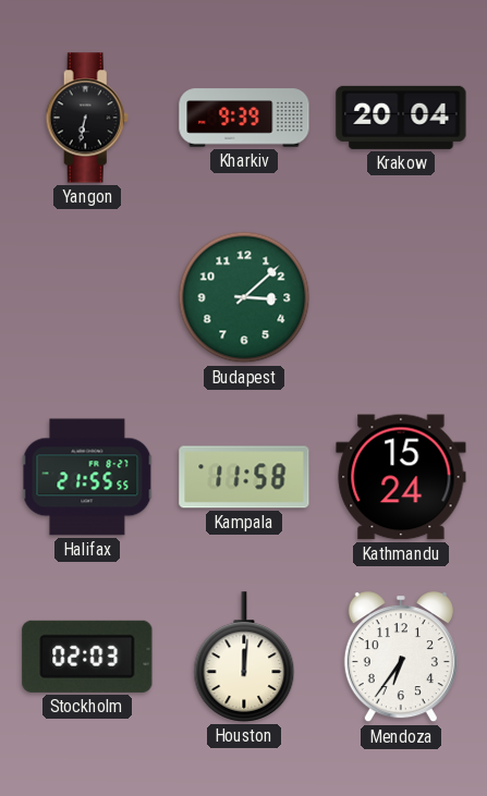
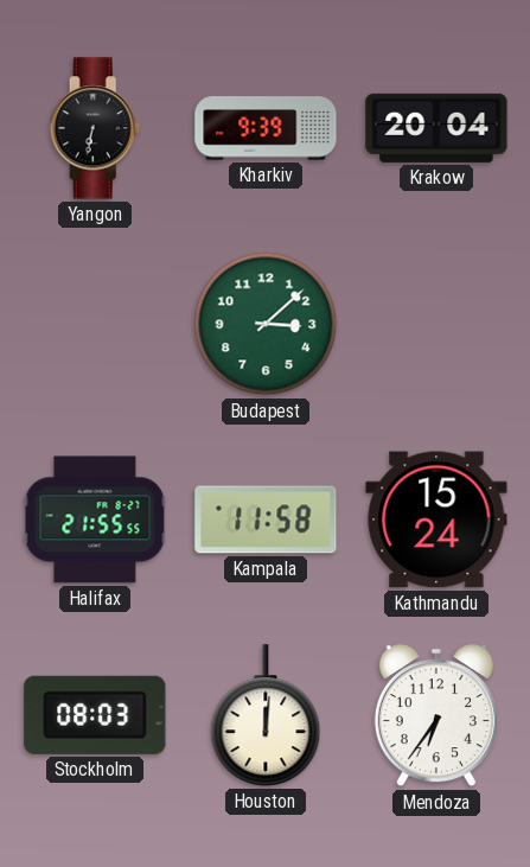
Stockholm: 02:03 -> 08:03 (95, 715)
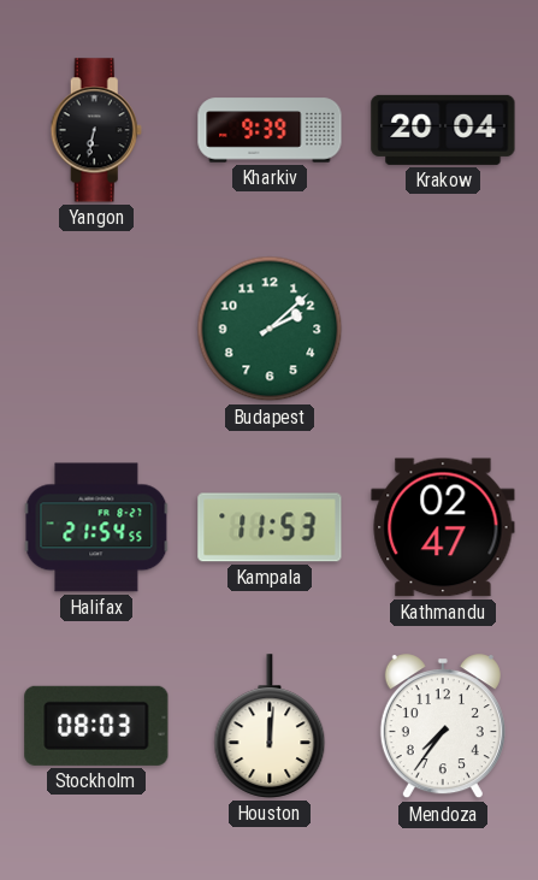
Budapest: 3:08 -> 2:08 (270, 329)
Halifax: 21:55 -> 21:54 (96, 527)
Kampala: 11:58 -> 11:53 (270, 527)
Kathmandu: 15:24 -> 02:47 (443, 527)
Mendoza: 6:36 -> 7:36 (443, 727)
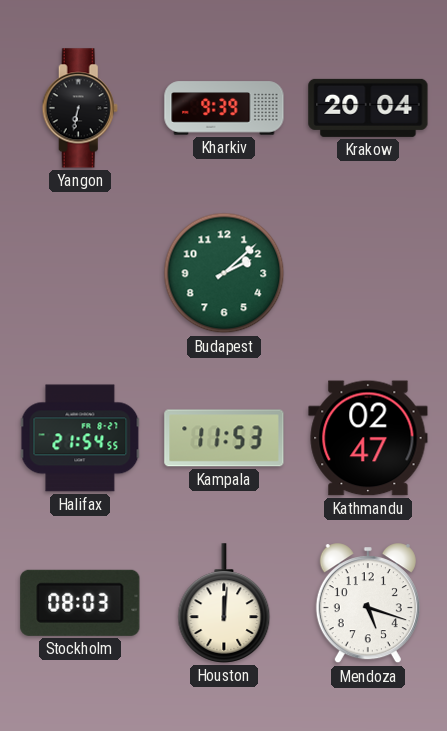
Mendoza: 7:36 -> 5:18 (368, 604)
